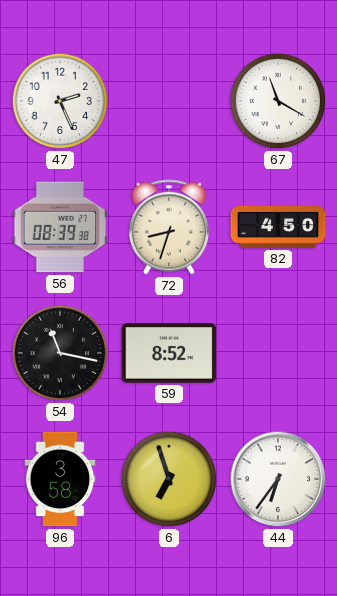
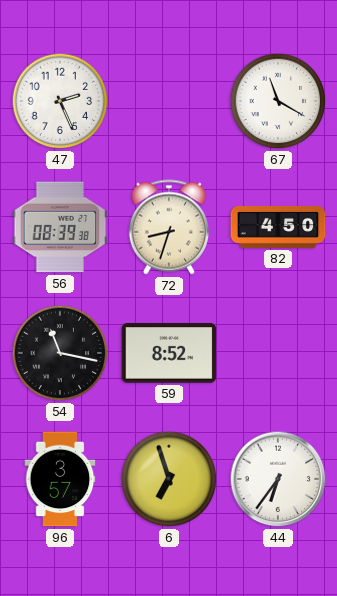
96: 3:58 -> 3:57 (60, 479)
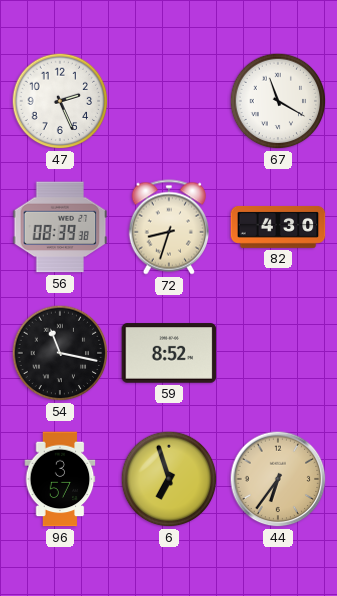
82: 4:50 -> 4:30 (278, 227)
44 dial: white -> champagne (278, 479)
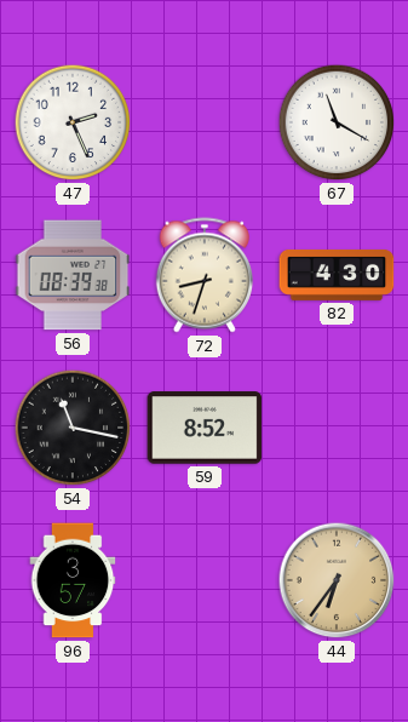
6: 6:57 -> none (169, 479)
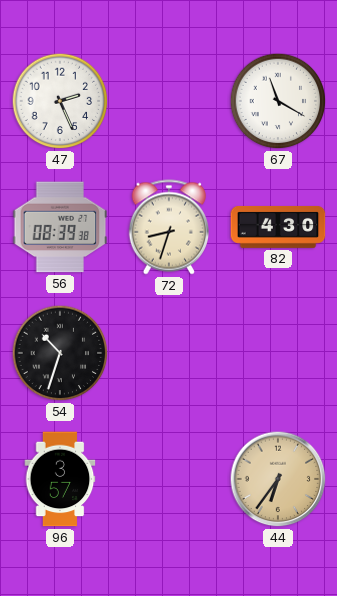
54: 11:17 -> 10:33 (60, 353)
59: 8:52 -> none (205, 428)
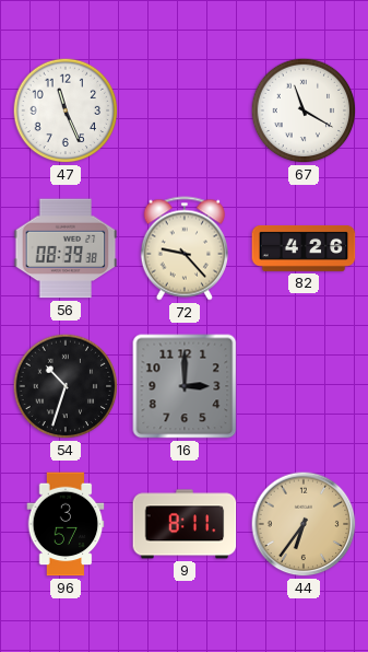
47: 2:26 -> 11:26 (66, 110)
72: 8:33 -> 9:23 (185, 248)
82: 4:30 -> 4:26 (304, 248)
16: none -> 3:00 (185, 386)
9: none -> 8:11 (185, 524)
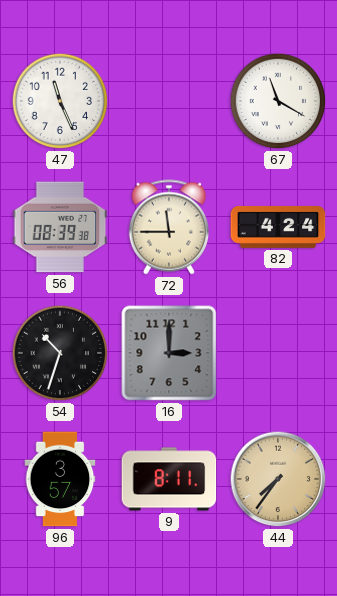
72: 9:23 -> 11:45 (169, 227)
82: 4:26 -> 4:24 (278, 227)
44: 6:36 -> 7:36 (278, 479)
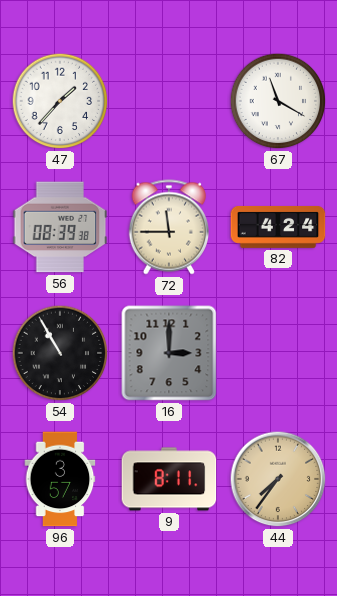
47: 11:26 -> 1:37 (60, 101)
54: 10:33 -> 10:55 (60, 353)
